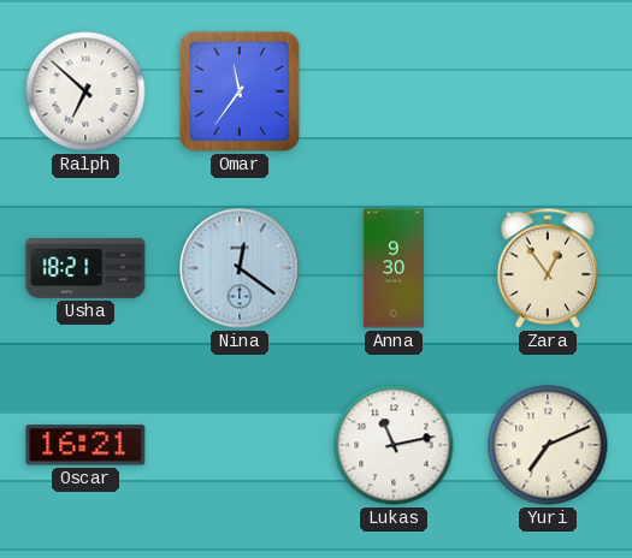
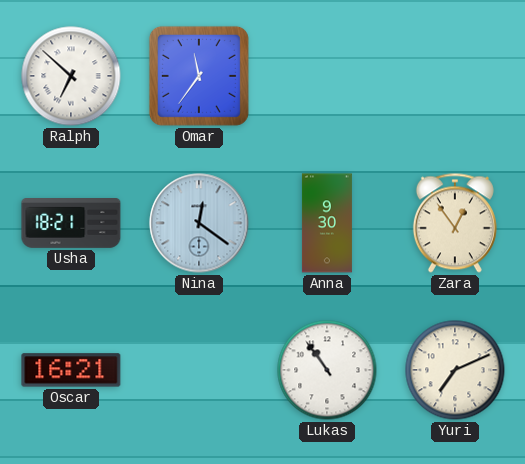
Lukas: 11:13 -> 10:54 (327, 370)
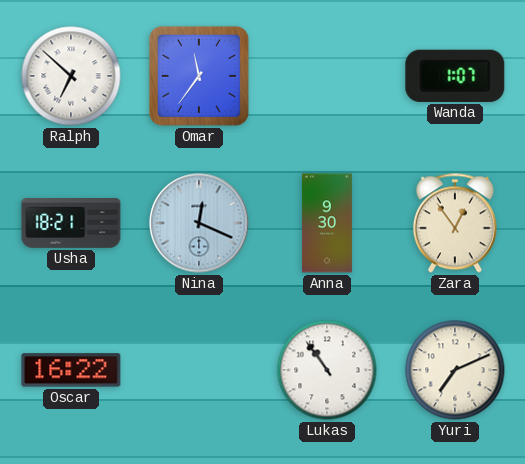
Wanda: none -> 1:07 (455, 76)
Nina: 12:21 -> 12:19 (199, 223)
Oscar: 16:21 -> 16:22 (71, 370)
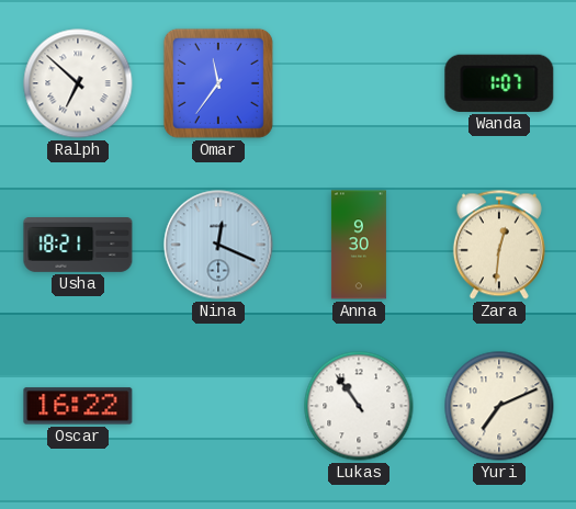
Zara: 12:54 -> 12:31 (499, 245)
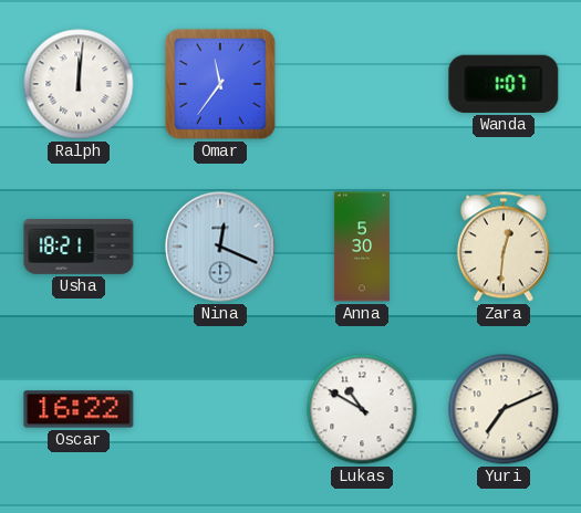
Ralph: 6:52 -> 12:01 (79, 84)
Anna: 9:30 -> 5:30 (362, 247)
Lukas: 10:54 -> 10:50 (362, 409)
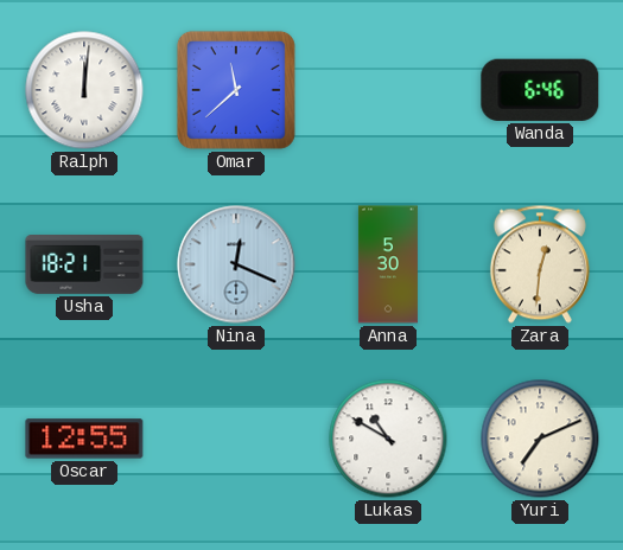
Omar: 11:36 -> 11:38 (236, 90)
Wanda: 1:07 -> 6:46 (540, 90)
Oscar: 16:22 -> 12:55 (84, 439)
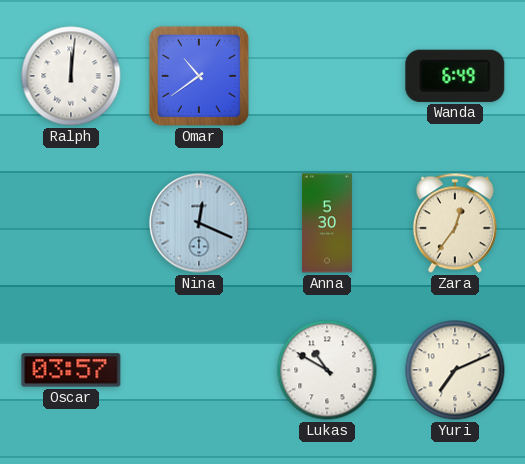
Omar: 11:38 -> 10:39 (199, 76)
Wanda: 6:46 -> 6:49 (455, 76)
Usha: 18:21 -> none (84, 266)
Zara: 12:31 -> 12:36 (455, 223)
Oscar: 12:55 -> 03:57 (71, 370)
